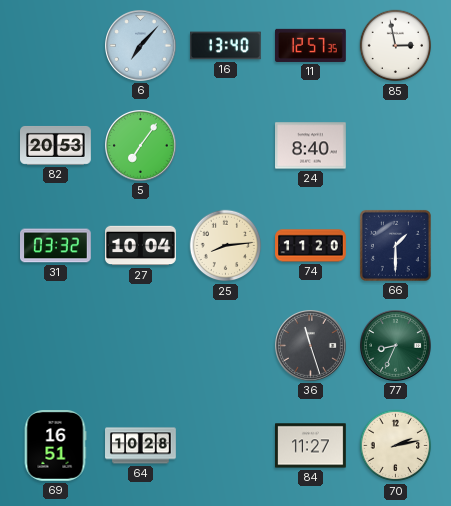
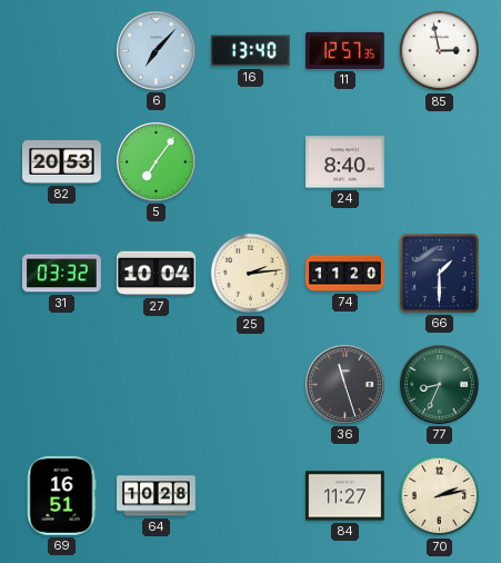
25: 8:14 -> 2:14 (251, 274)
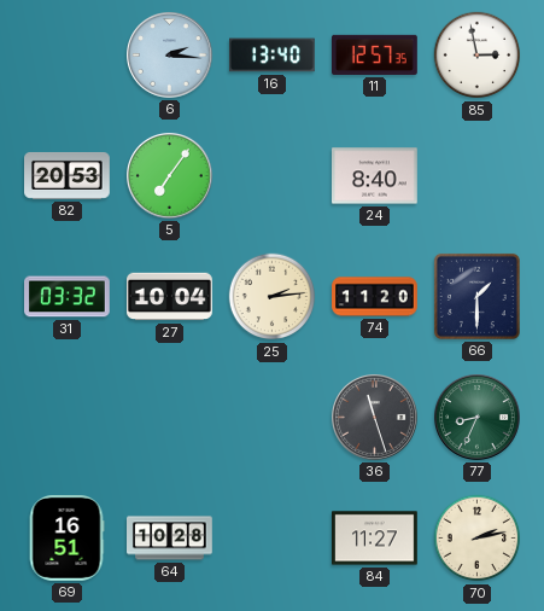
6: 7:07 -> 2:16 (170, 56)
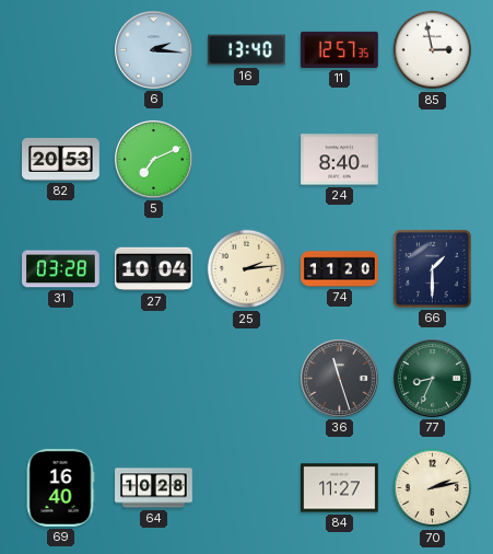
5: 7:06 -> 7:11 (154, 160)
31: 03:32 -> 03:28 (61, 269)
69: 16:51 -> 16:40 (60, 488)
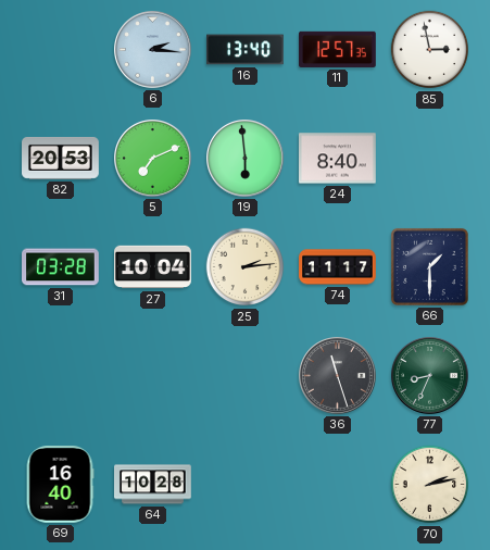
19: none -> 5:59 (246, 159)
74: 11:20 -> 11:17 (338, 267)
84: 11:27 -> none (340, 488)
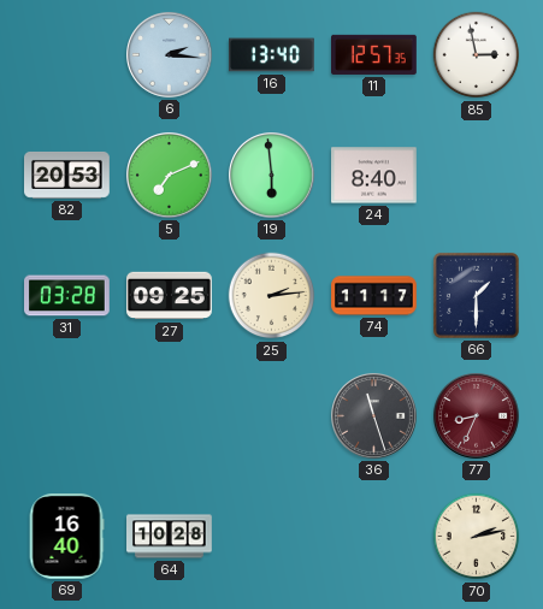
27: 10:04 -> 09:25 (170, 296)
77 dial: green -> burgundy (477, 416)
